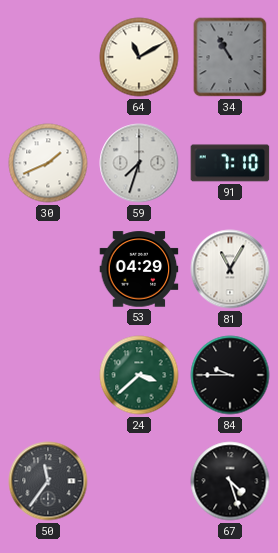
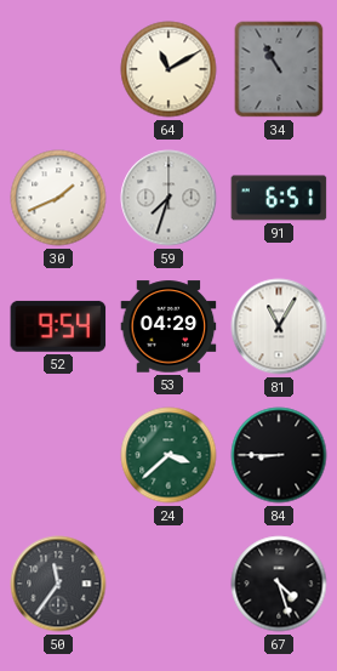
91: 7:10 -> 6:51 (279, 198)
52: none -> 9:54 (58, 326)
84: 9:45 -> 8:45 (279, 455)
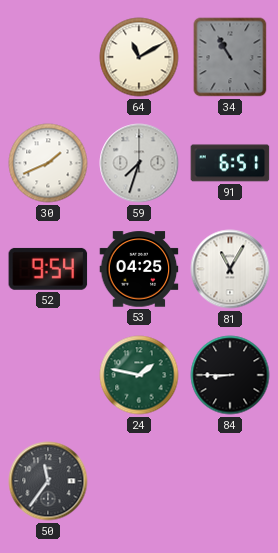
53: 04:29 -> 04:25 (139, 269)
24: 3:38 -> 1:47 (139, 375)
67: 4:27 -> none (279, 584)
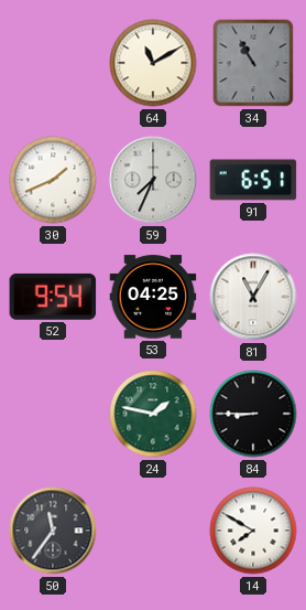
59: 7:33 -> 7:34 (153, 180)
14: none -> 7:50 (253, 531)
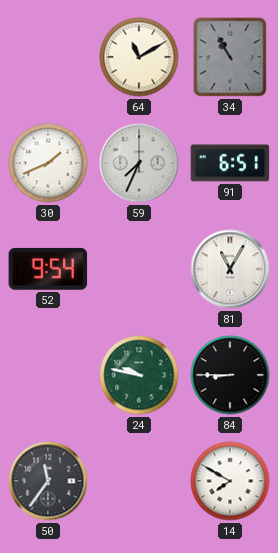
53: 04:25 -> none (153, 297)
24: 1:47 -> 9:47 (139, 375)
